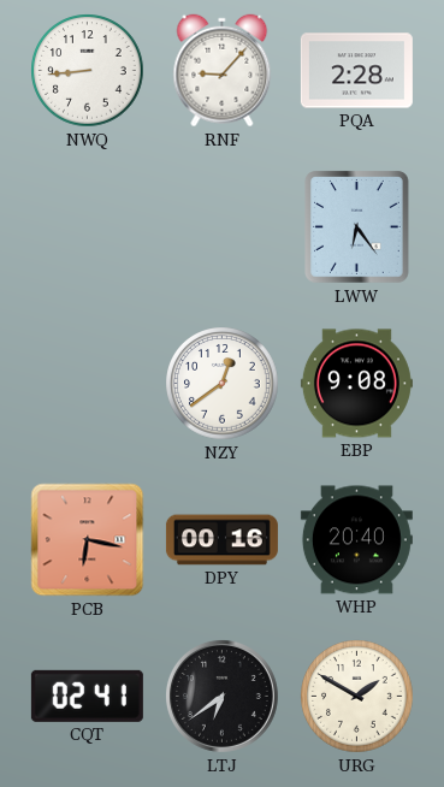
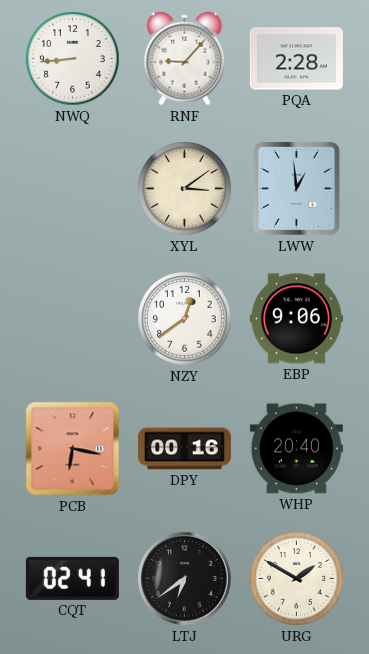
XYL: none -> 3:09 (185, 189)
LWW: 6:24 -> 12:59 (297, 189)
EBP: 9:08 -> 9:06 (296, 319)
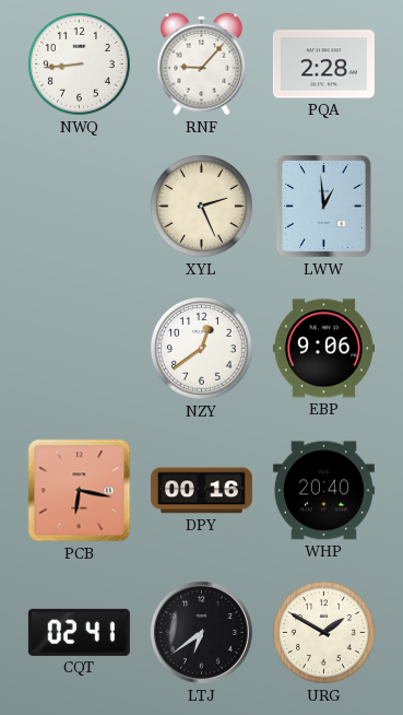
XYL: 3:09 -> 2:26 (202, 207)
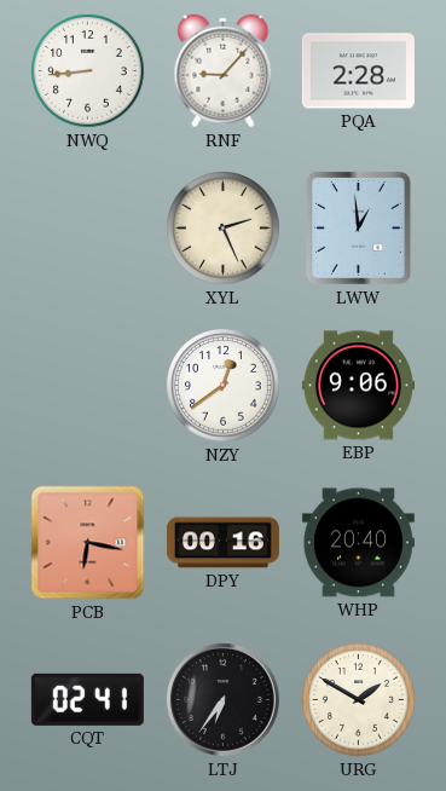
LTJ: 6:39 -> 6:36 (222, 699)
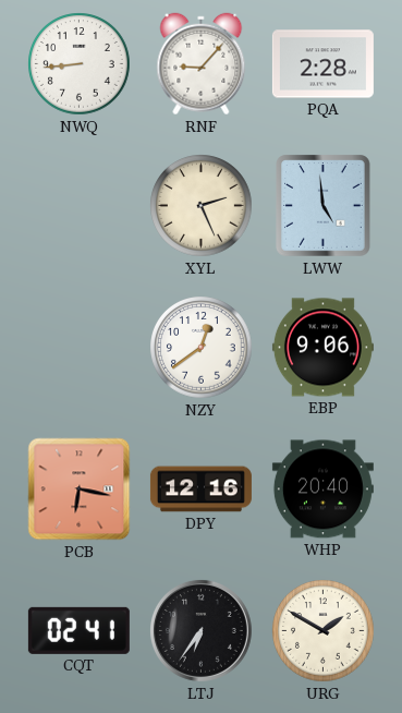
LWW: 12:59 -> 4:59 (324, 206)
DPY: 00:16 -> 12:16 (200, 490)
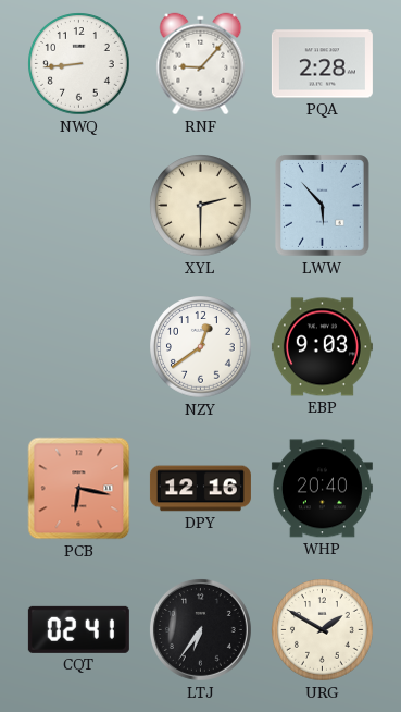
XYL: 2:26 -> 2:30 (201, 206)
LWW: 4:59 -> 5:53 (323, 206)
EBP: 9:06 -> 9:03 (322, 347)
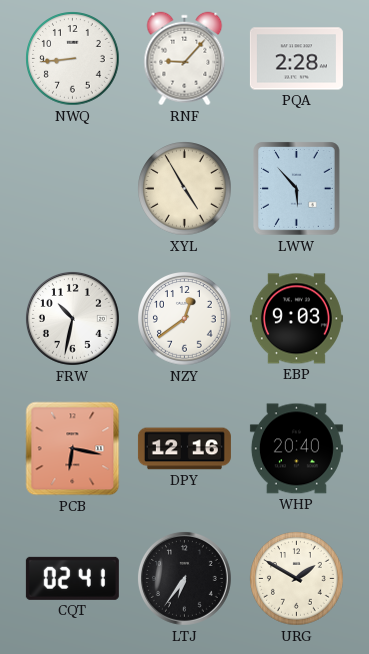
XYL: 2:30 -> 4:55 (185, 189)
FRW: none -> 10:32 (72, 318)
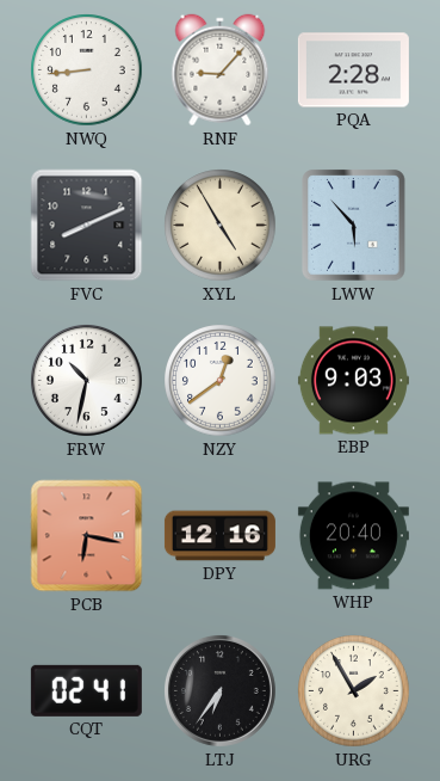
FVC: none -> 8:11 (87, 226)
URG: 1:50 -> 1:55 (354, 691)
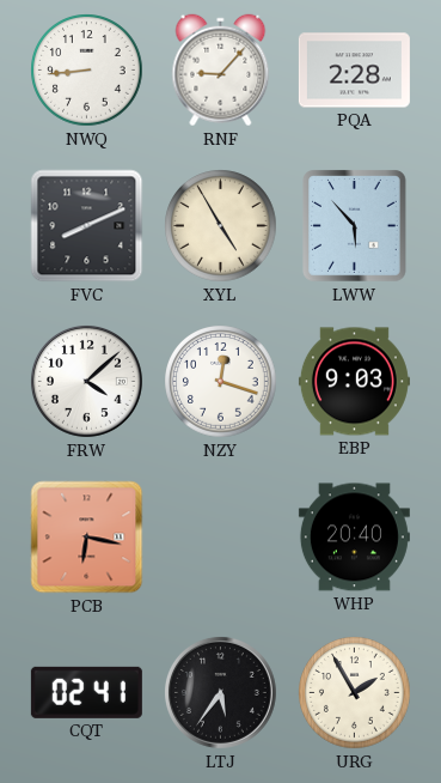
FRW: 10:32 -> 4:08 (86, 381)
NZY: 12:39 -> 12:18 (221, 382)
DPY: 12:16 -> none (219, 536)
LTJ: 6:36 -> 5:36 (220, 692)
